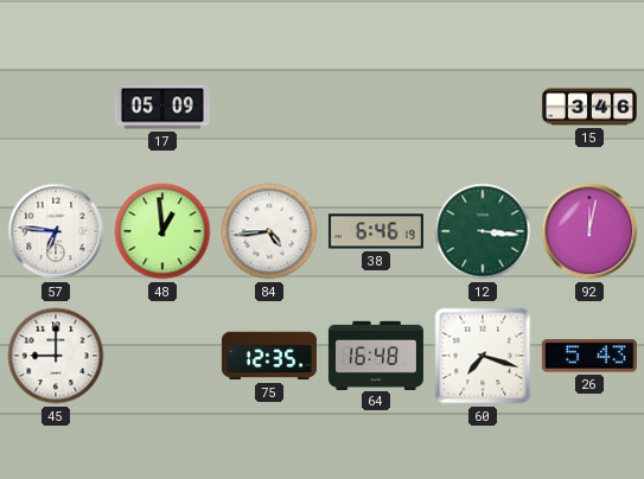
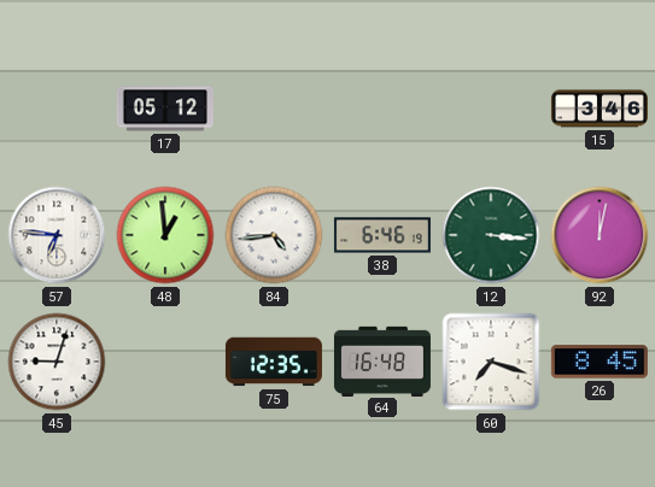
17: 05:09 -> 05:12 (165, 108)
45: 9:00 -> 9:03 (57, 362)
26: 5:43 -> 8:45 (600, 362)
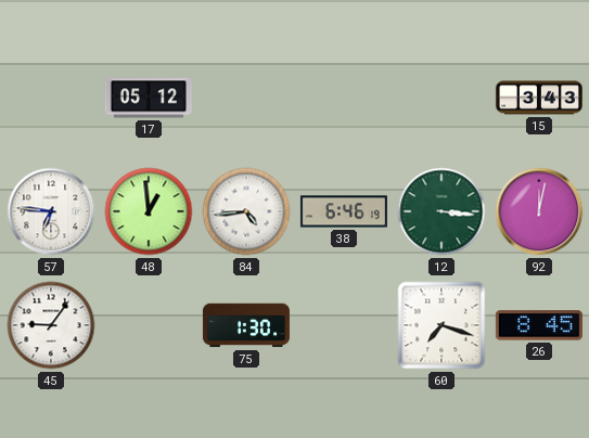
15: 3:46 -> 3:43 (539, 98)
45: 9:03 -> 9:06 (51, 325)
75: 12:35 -> 1:30 (246, 325)
64: 16:48 -> none (382, 360)
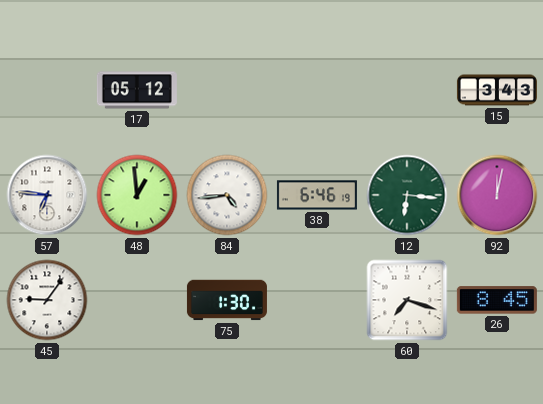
12: 3:16 -> 6:16 (407, 195)
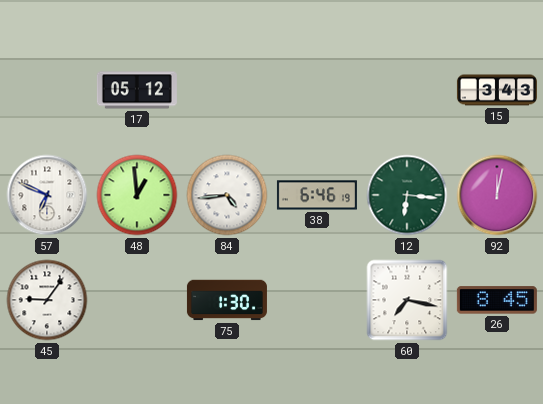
57: 6:46 -> 6:49 (47, 195)
60: 7:18 -> 7:17 (407, 300)
